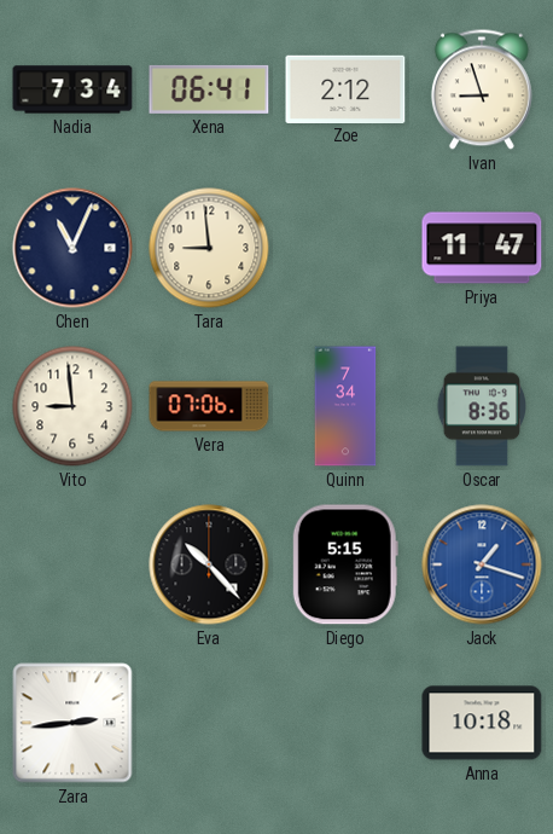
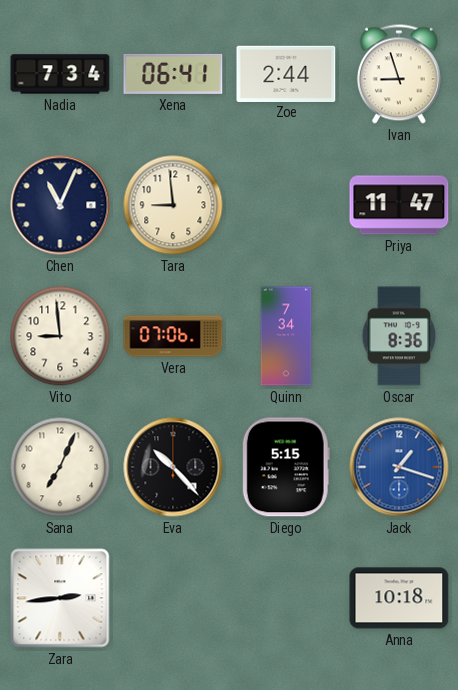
Zoe: 2:12 -> 2:44 (286, 73)
Sana: none -> 7:04 (60, 467)
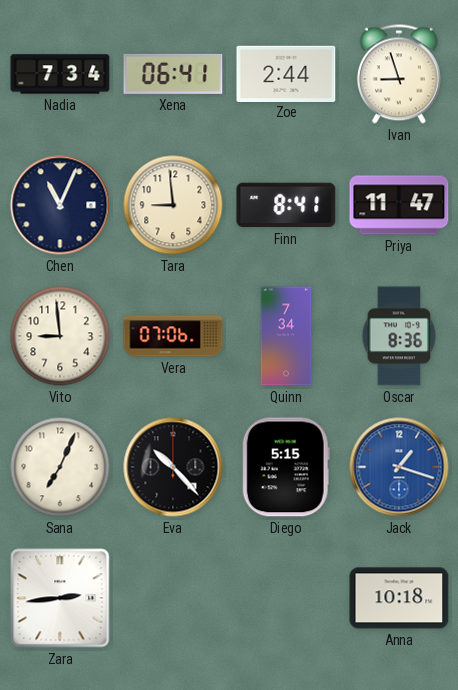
Finn: none -> 8:41 (286, 205)
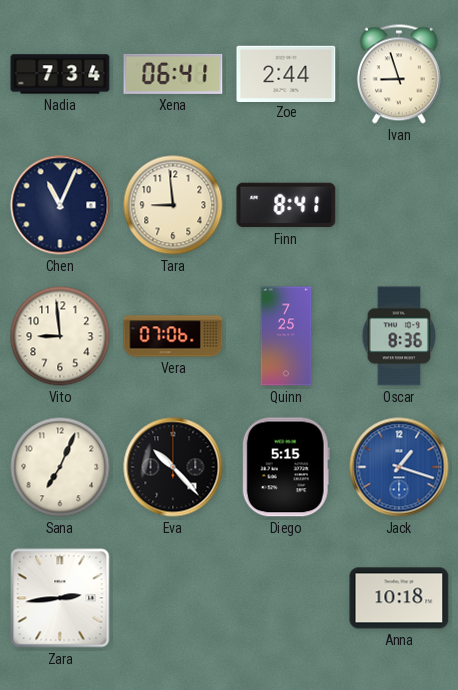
Priya: 11:47 -> none (399, 205)
Quinn: 7:34 -> 7:25 (286, 336)
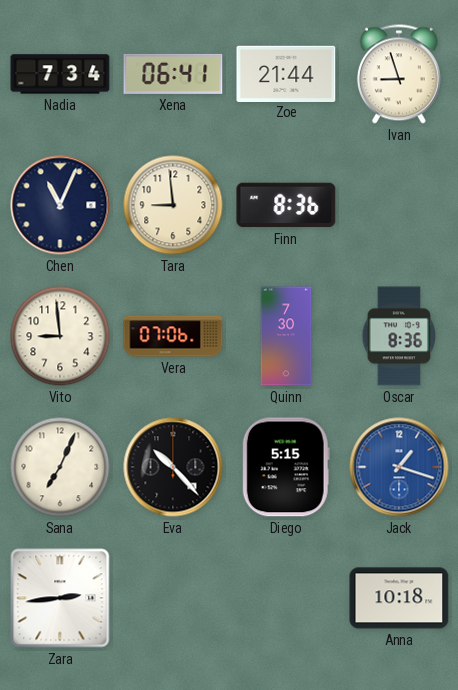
Zoe: 2:44 -> 21:44 (286, 73)
Finn: 8:41 -> 8:36 (286, 205)
Quinn: 7:25 -> 7:30 (286, 336)
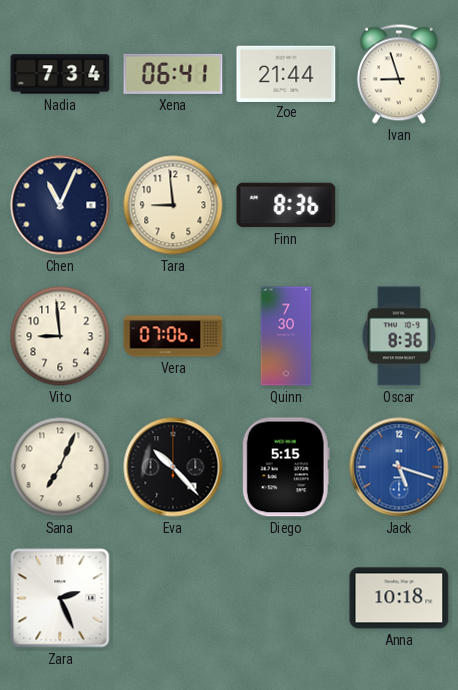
Jack: 1:18 -> 5:18 (399, 467)
Zara: 2:44 -> 2:26 (60, 598)
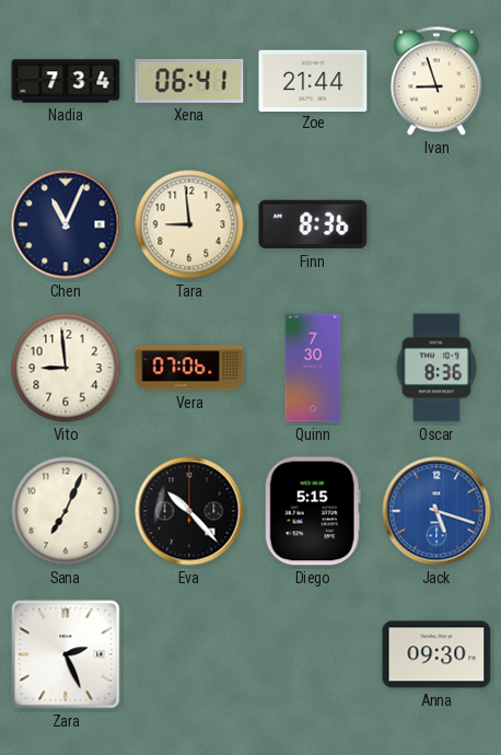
Anna: 10:18 -> 09:30 (436, 654)
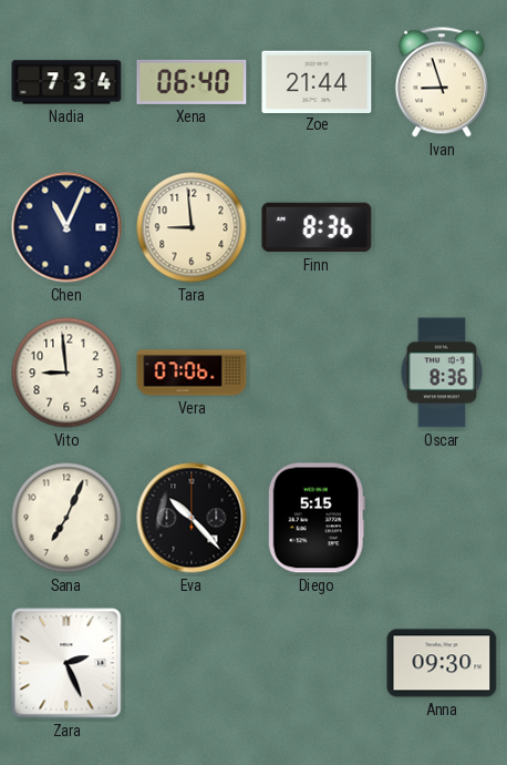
Xena: 06:41 -> 06:40 (192, 82)
Quinn: 7:30 -> none (313, 368)
Jack: 5:18 -> none (436, 511)
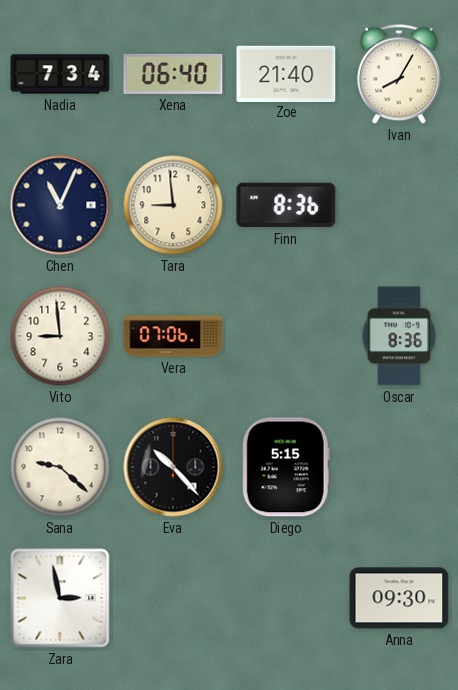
Zoe: 21:44 -> 21:40 (286, 73)
Ivan: 8:57 -> 8:05 (399, 74)
Sana: 7:04 -> 9:22 (60, 467)
Zara: 2:26 -> 2:58 (60, 598)
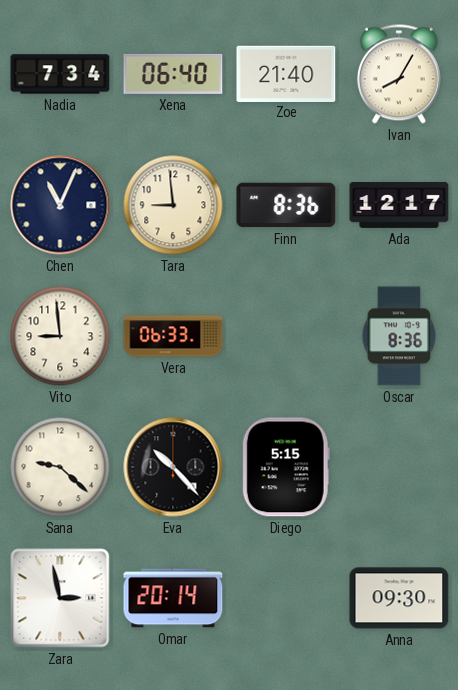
Ada: none -> 12:17 (399, 205)
Vera: 07:06 -> 06:33 (173, 336)
Omar: none -> 20:14 (173, 598)
